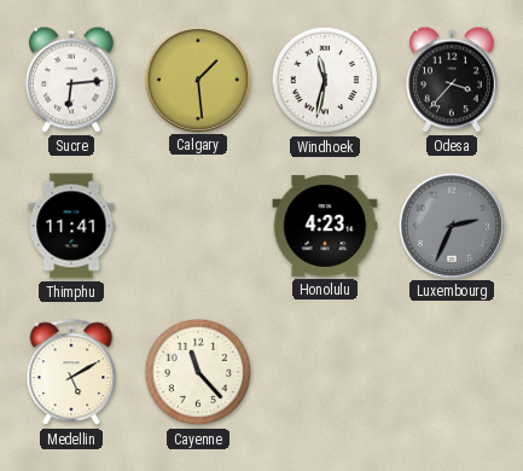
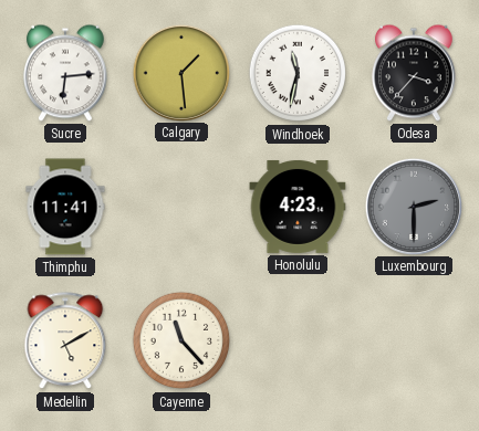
Luxembourg: 2:34 -> 2:30 (413, 206)
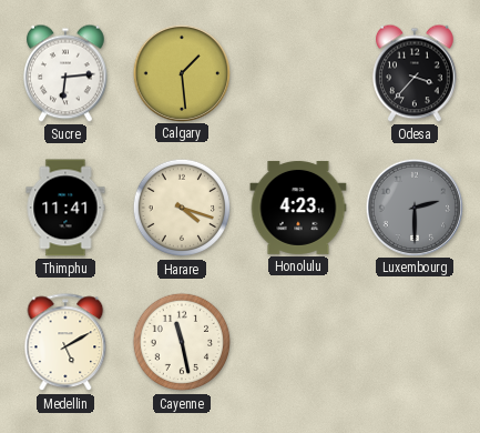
Windhoek: 11:32 -> none (298, 73)
Harare: none -> 4:18 (182, 208)
Cayenne: 11:23 -> 11:28 (182, 342)
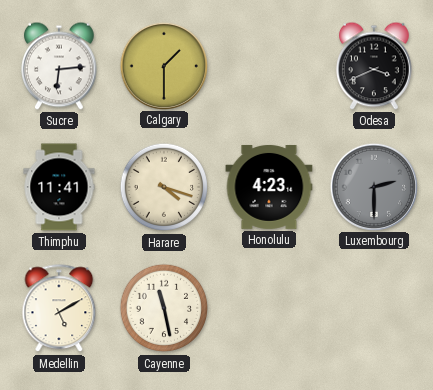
Calgary: 1:29 -> 1:30 (163, 65)
Odesa: 3:37 -> 3:41 (375, 66)
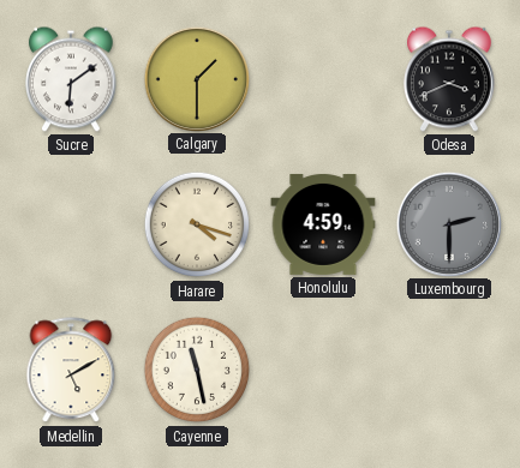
Sucre: 6:14 -> 6:09 (72, 79)
Thimphu: 11:41 -> none (59, 187)
Honolulu: 4:23 -> 4:59 (323, 224)
